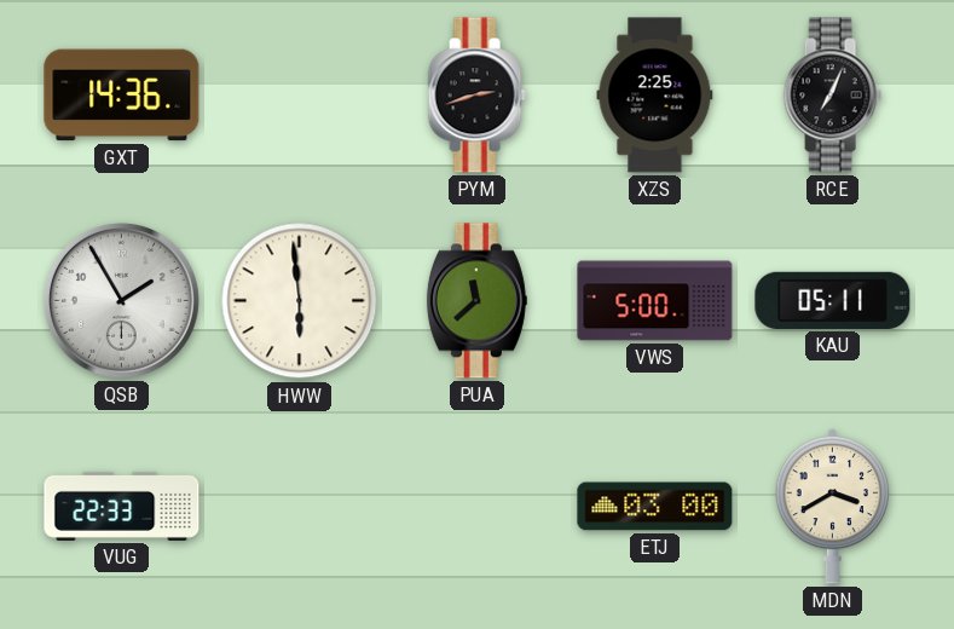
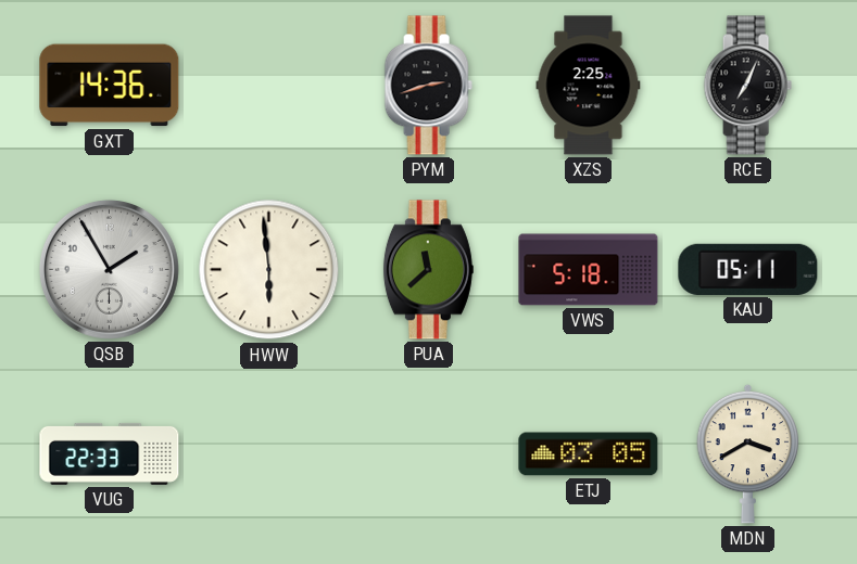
VWS: 5:00 -> 5:18 (589, 270)
ETJ: 03:00 -> 03:05 (589, 454)
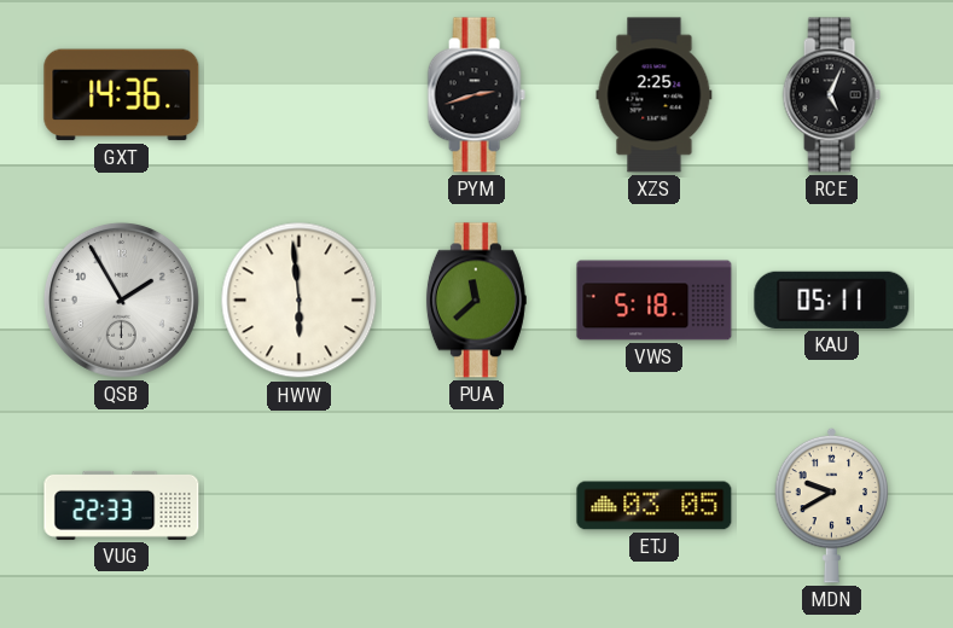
RCE: 7:04 -> 5:04 (831, 95)
MDN: 3:40 -> 9:40 (832, 505)
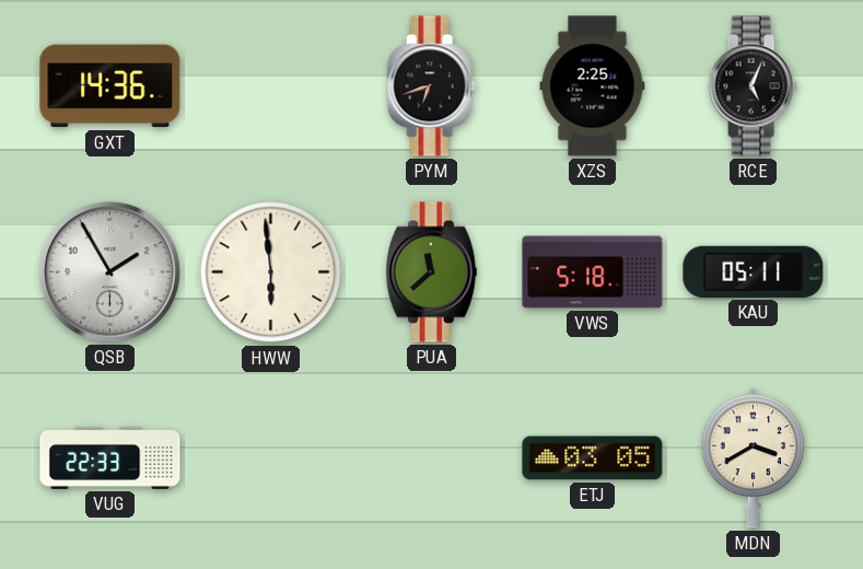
PYM: 2:42 -> 6:42 (431, 86)
MDN: 9:40 -> 3:40 (754, 457)
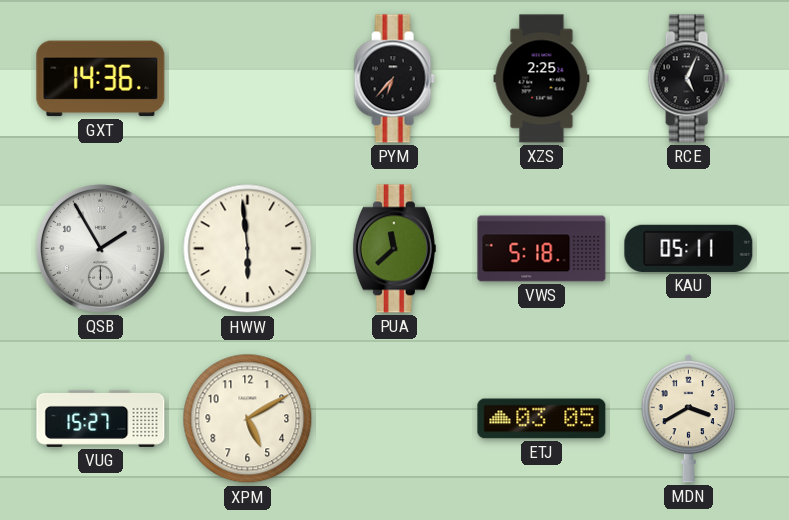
PYM: 6:42 -> 6:37 (394, 79)
VUG: 22:33 -> 15:27 (101, 418)
XPM: none -> 5:10 (248, 419)
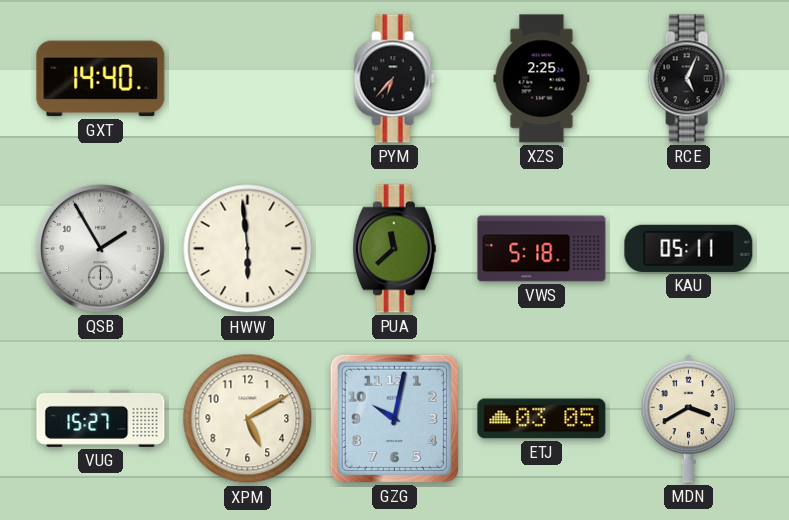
GXT: 14:36 -> 14:40 (101, 79)
GZG: none -> 10:02 (394, 418)
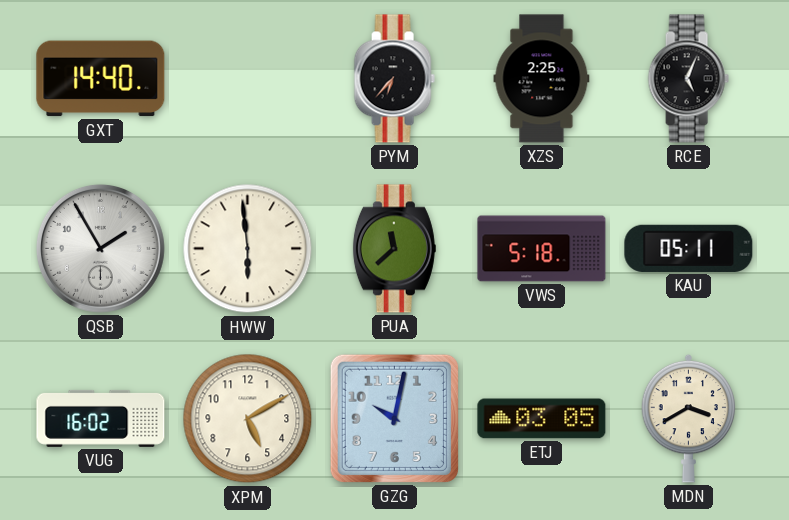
VUG: 15:27 -> 16:02 (101, 418)
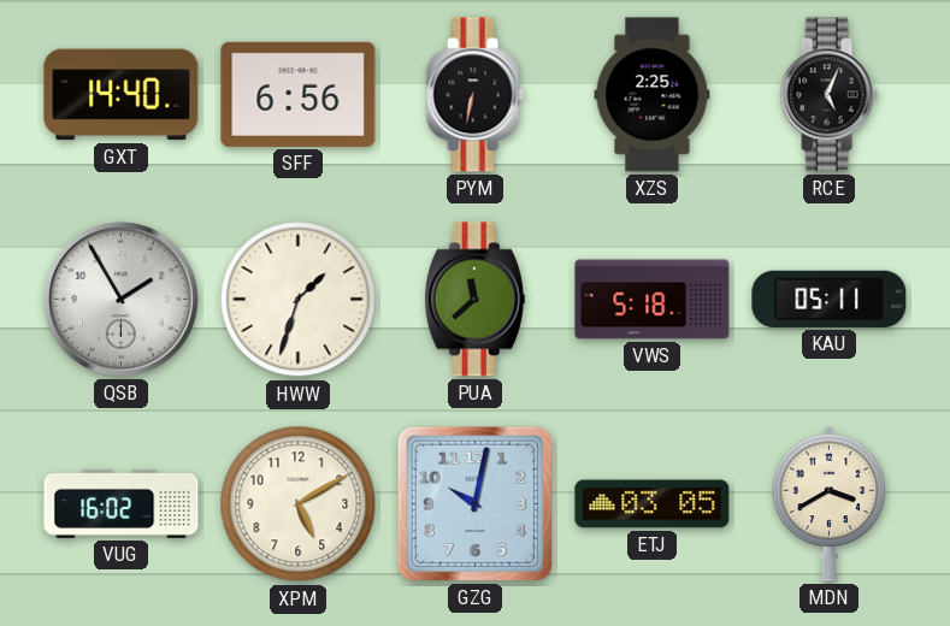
SFF: none -> 6:56 (299, 94)
PYM: 6:37 -> 6:32 (474, 95)
HWW: 5:59 -> 1:33 (299, 300)
